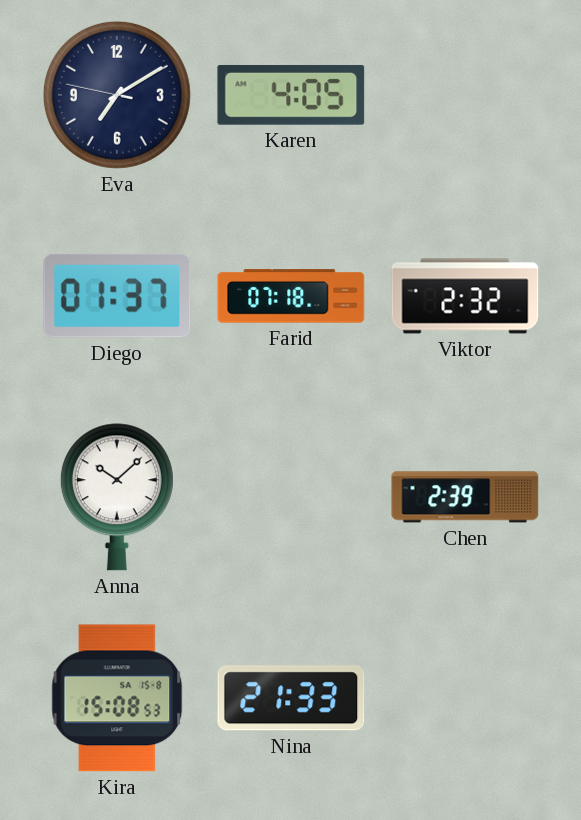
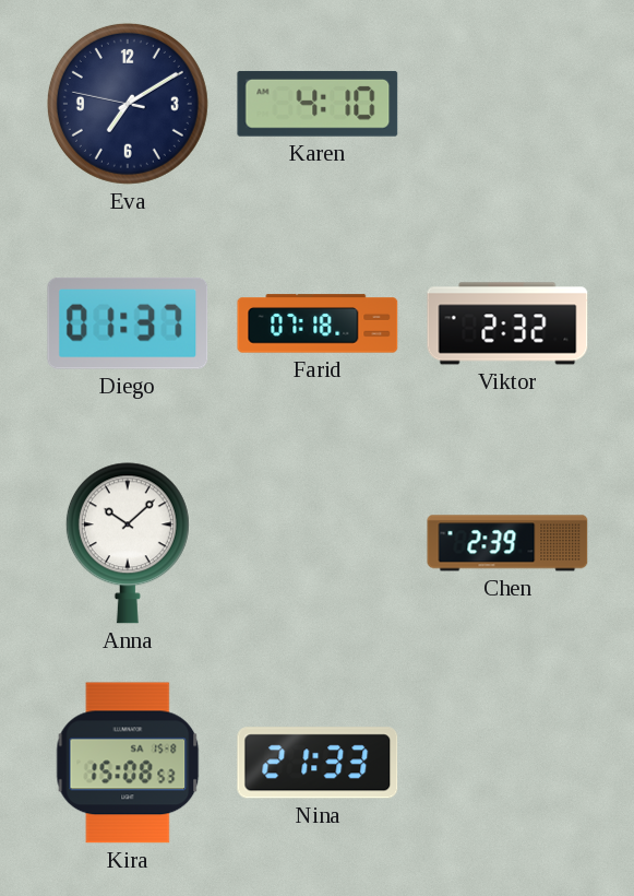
Karen: 4:05 -> 4:10 (318, 104)
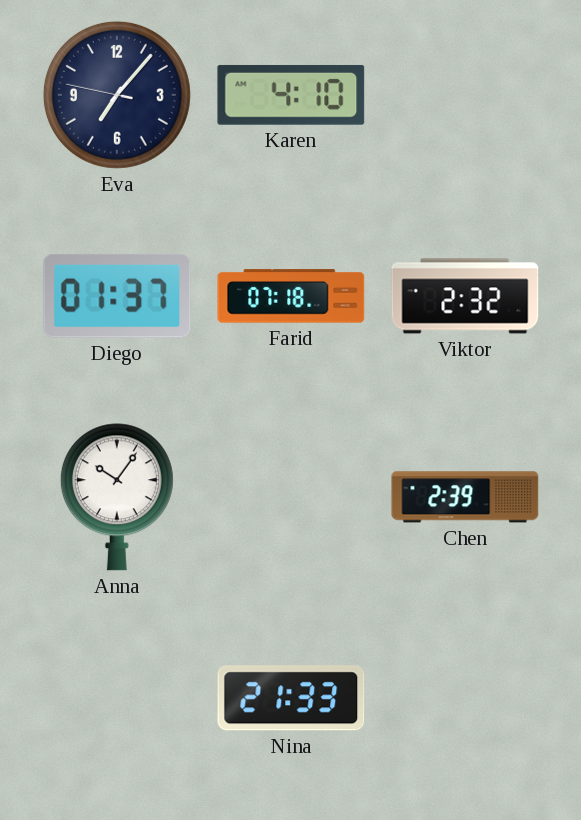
Eva: 7:09 -> 7:06 (117, 95)
Anna: 10:08 -> 10:06 (117, 497)
Kira: 15:08 -> none (128, 763)
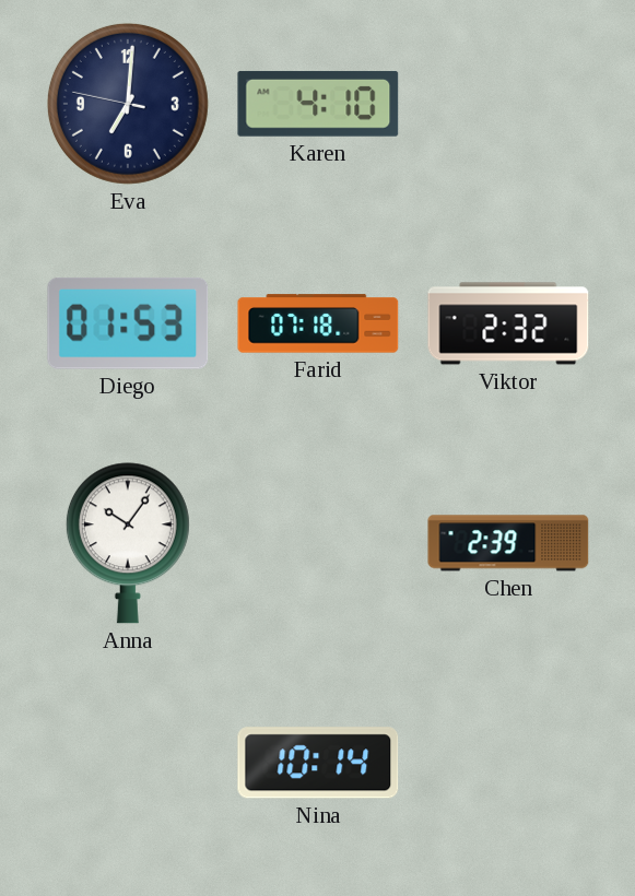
Eva: 7:06 -> 7:00 (128, 104)
Diego: 01:37 -> 01:53 (128, 323)
Nina: 21:33 -> 10:14 (318, 763)
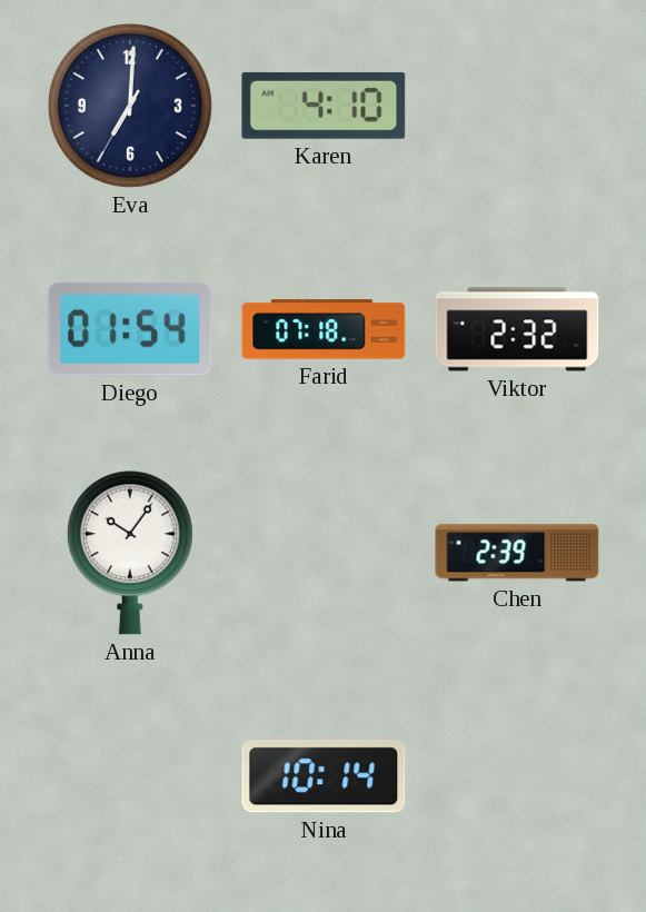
Eva: 7:00:47 -> 7:00:35 (130, 106)
Diego: 01:53 -> 01:54 (130, 329)
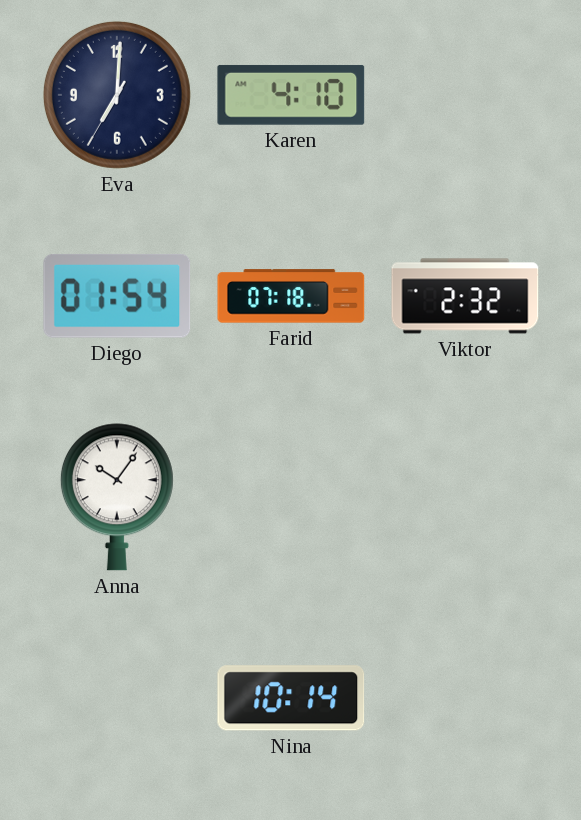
Chen: 2:39 -> none (517, 553)
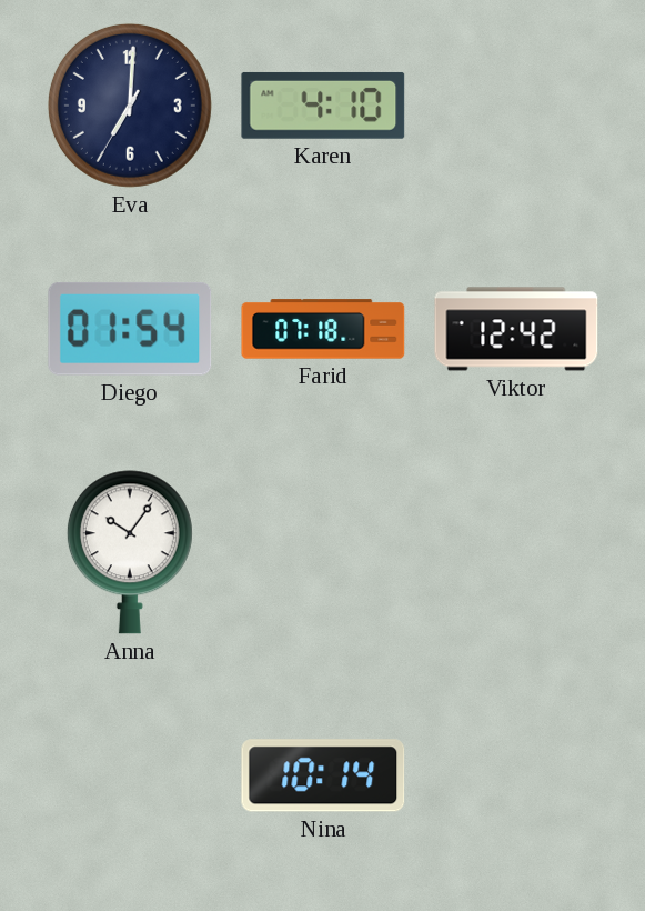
Viktor: 2:32 -> 12:42 (516, 329)
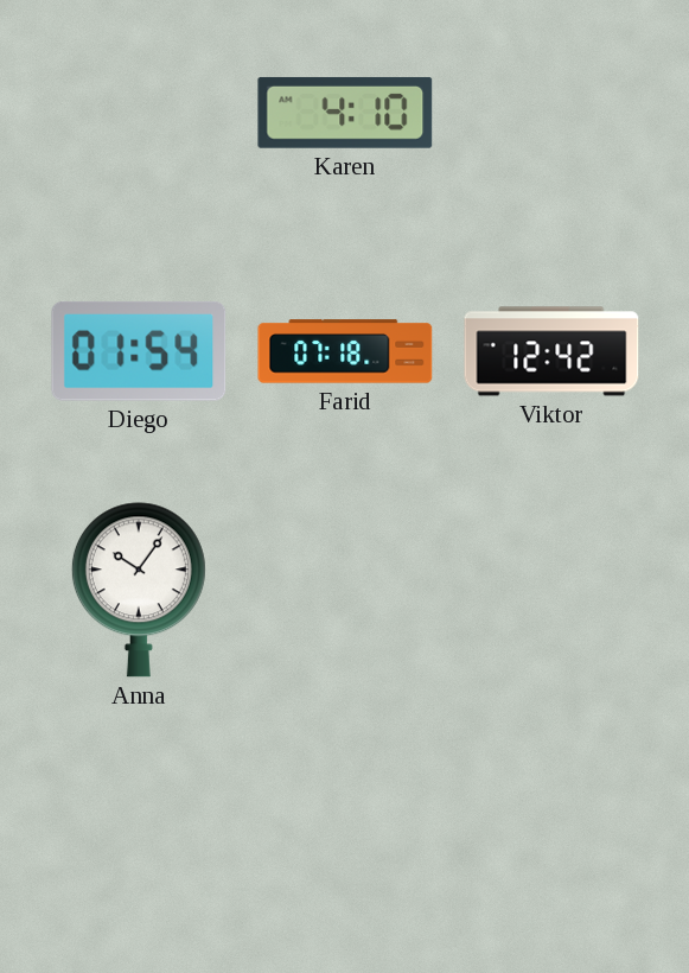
Eva: 7:00 -> none (130, 106)
Nina: 10:14 -> none (323, 775)
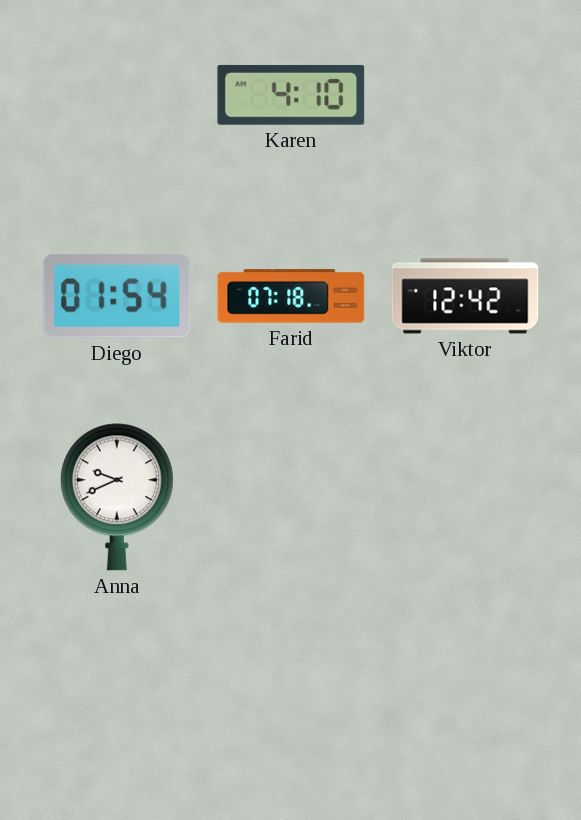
Anna: 10:06 -> 9:41 (117, 497)
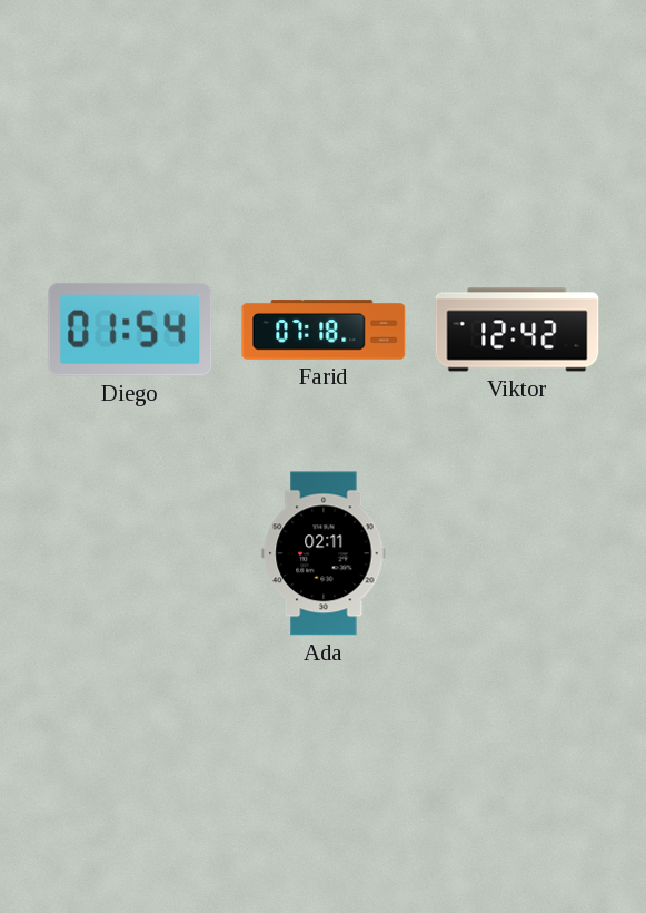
Karen: 4:10 -> none (291, 95)
Anna: 9:41 -> none (117, 497)
Ada: none -> 02:11 (324, 553)
